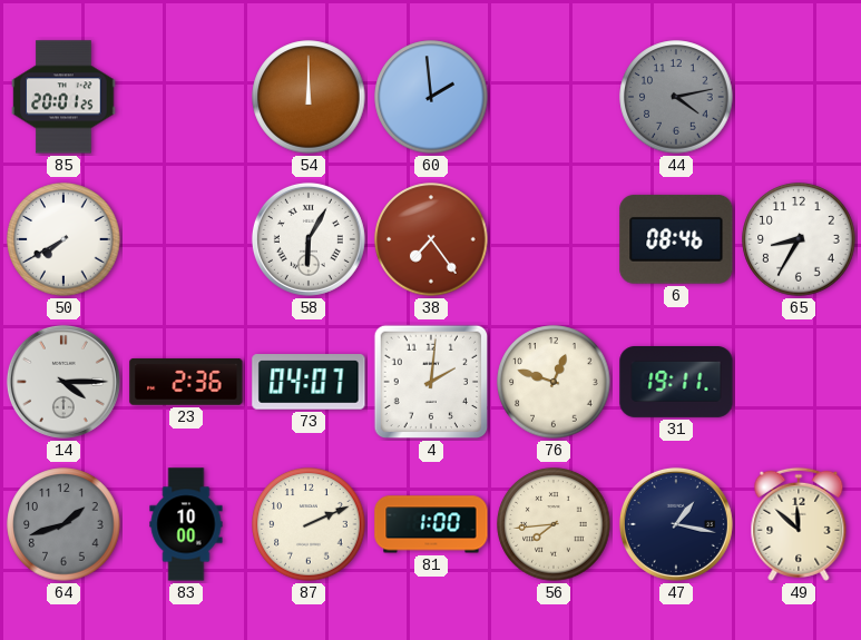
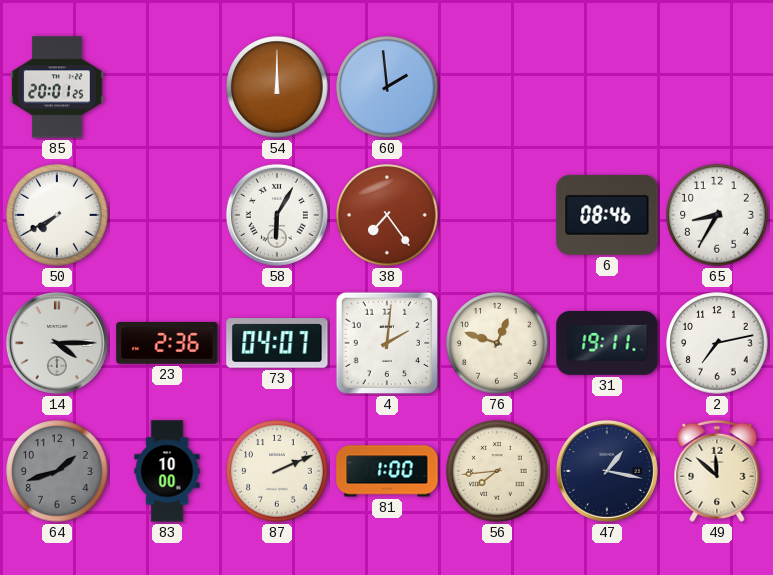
44: 4:13 -> none (676, 97)
2: none -> 7:13 (717, 343)
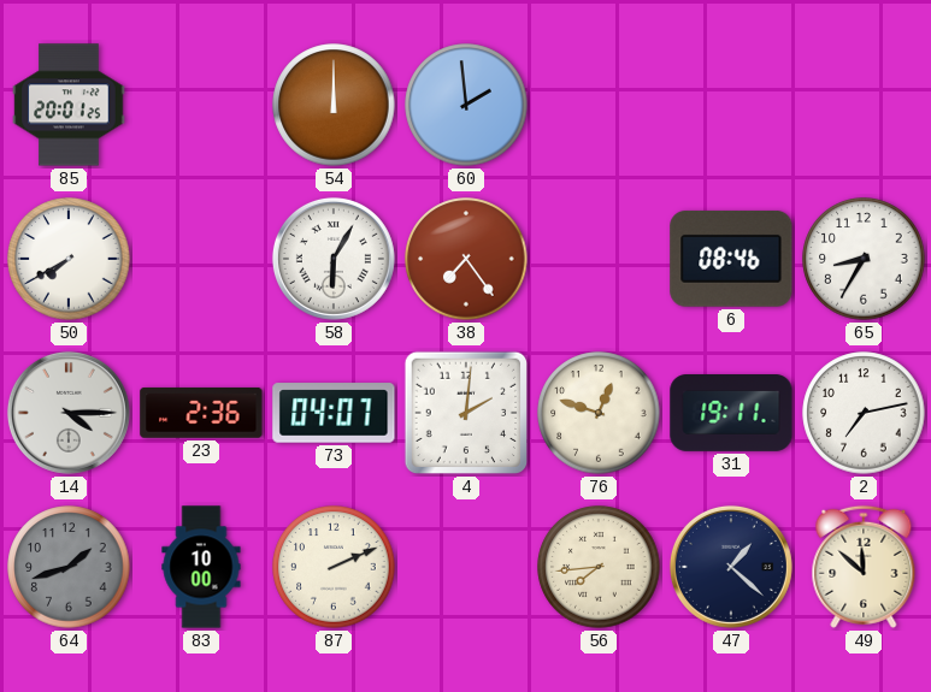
81: 1:00 -> none (387, 471)
47: 1:17 -> 1:22 (731, 567)
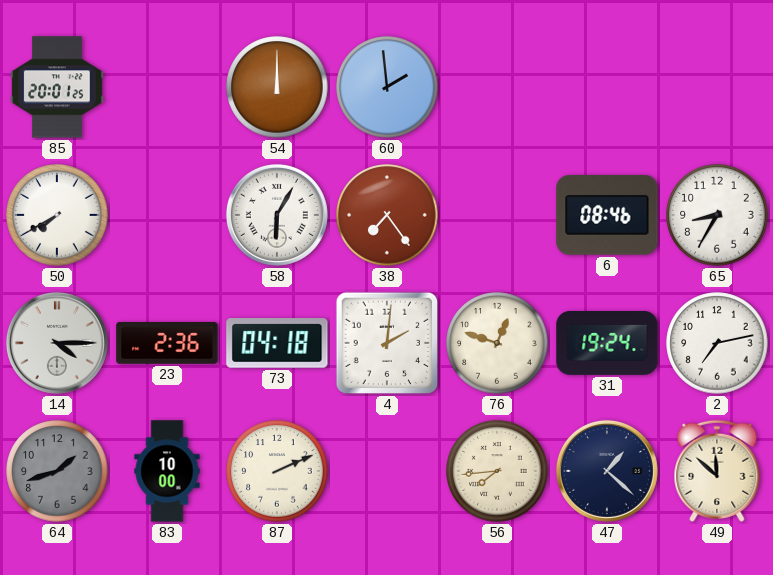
73: 04:07 -> 04:18 (277, 343)
31: 19:11 -> 19:24 (607, 344)
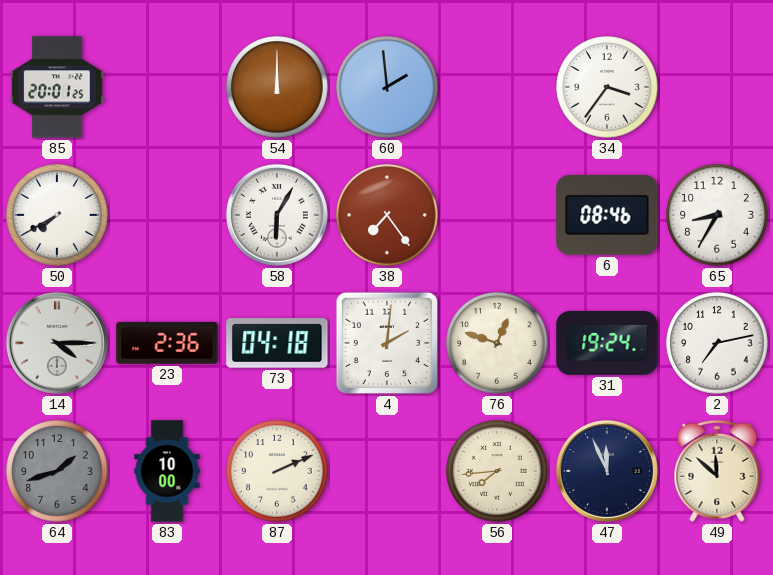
34: none -> 3:36 (607, 87)
47: 1:22 -> 11:56 (607, 471)
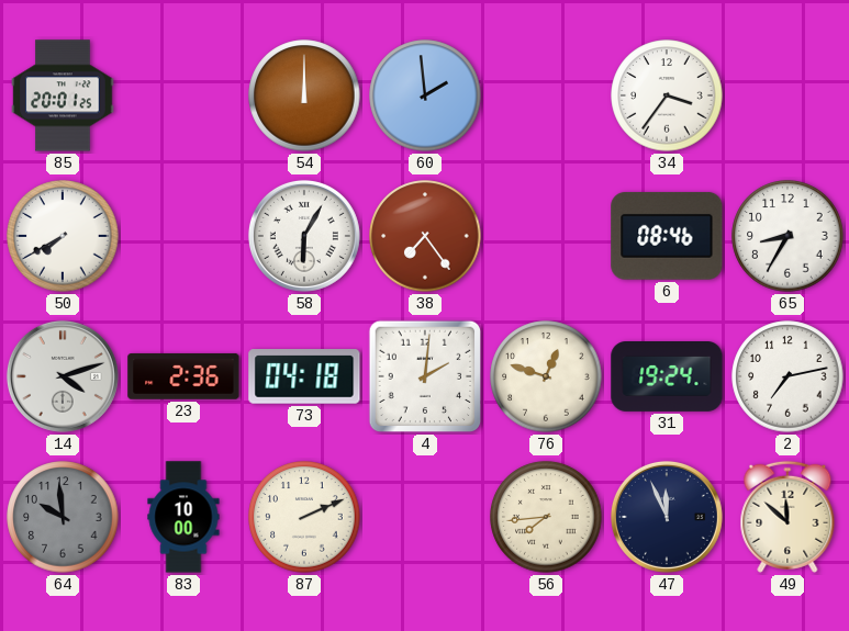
14: 4:15 -> 4:12 (63, 376)
64: 1:42 -> 9:59 (63, 517)
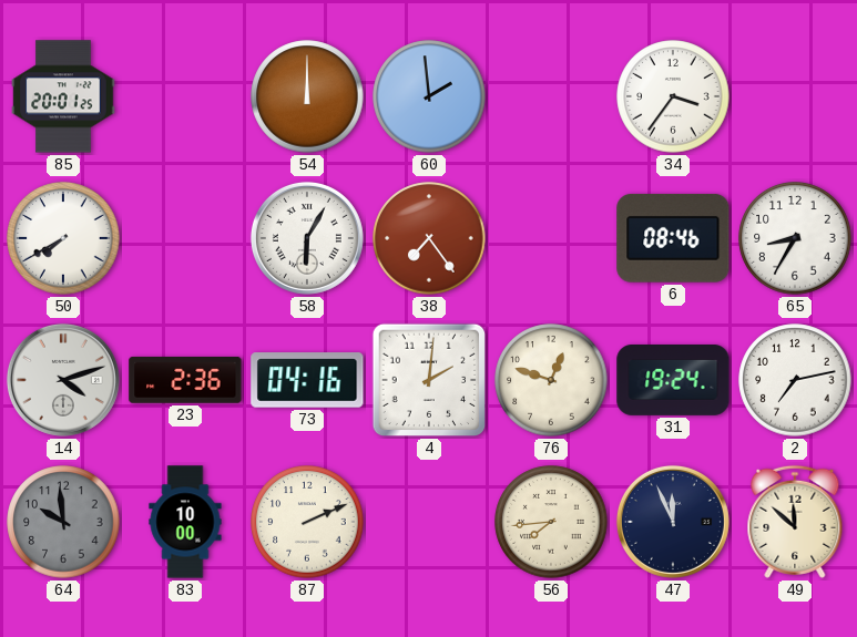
73: 04:18 -> 04:16 (307, 380)
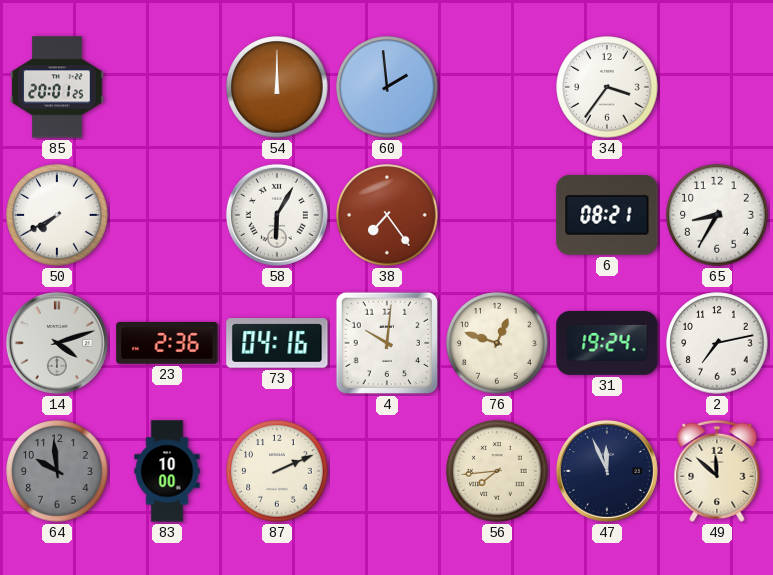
6: 08:46 -> 08:21 (607, 215)
4: 2:01 -> 10:01 (387, 343)
